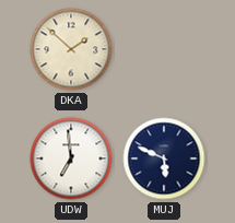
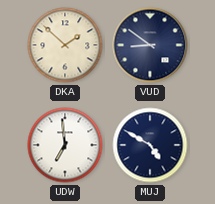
VUD: none -> 8:51 (150, 45)
MUJ: 5:49 -> 4:50 (150, 145)
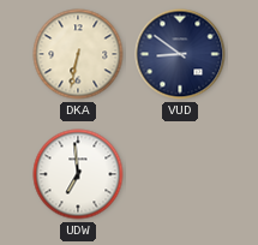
DKA: 1:52 -> 6:32 (78, 54)
MUJ: 4:50 -> none (150, 145)
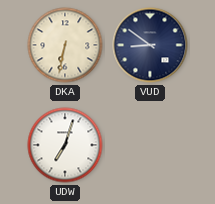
UDW: 6:59 -> 7:03 (65, 145)
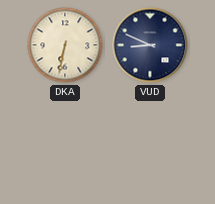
VUD: 8:51 -> 8:49 (150, 45)
UDW: 7:03 -> none (65, 145)
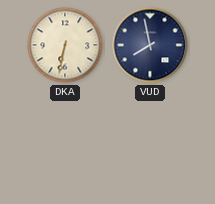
VUD: 8:49 -> 7:58 (150, 45)
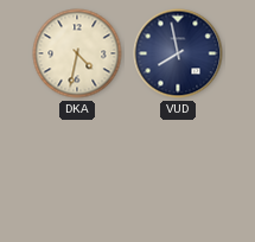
DKA: 6:32 -> 4:32 (77, 53)
